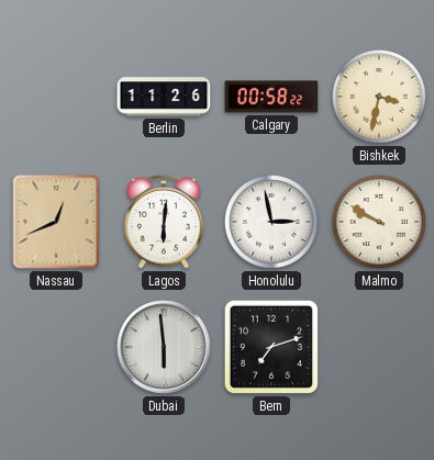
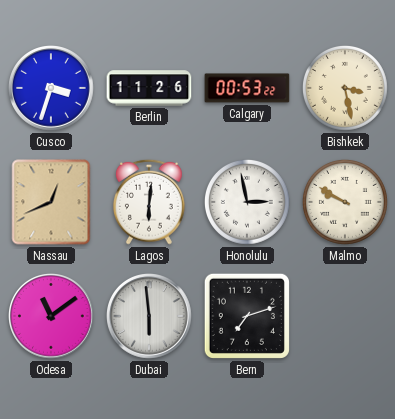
Cusco: none -> 3:33 (52, 89)
Calgary: 00:58 -> 00:53 (247, 88)
Bishkek: 3:32 -> 3:28 (345, 88)
Odesa: none -> 11:09 (52, 317)
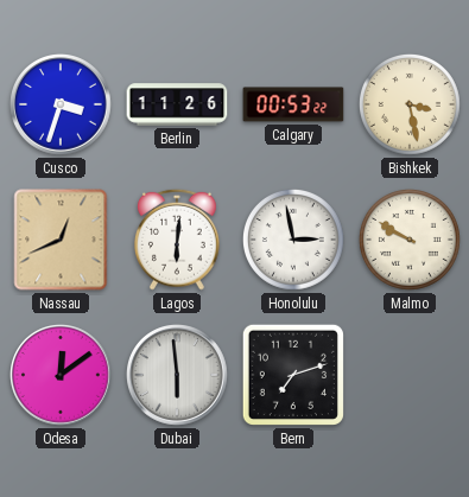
Odesa: 11:09 -> 12:09 (62, 376)
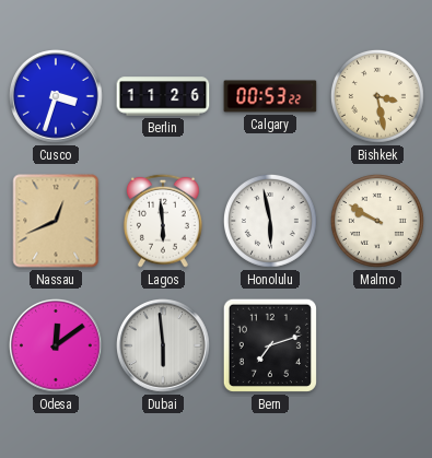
Lagos: 6:01 -> 5:59 (163, 221)
Honolulu: 2:58 -> 5:58 (270, 221)
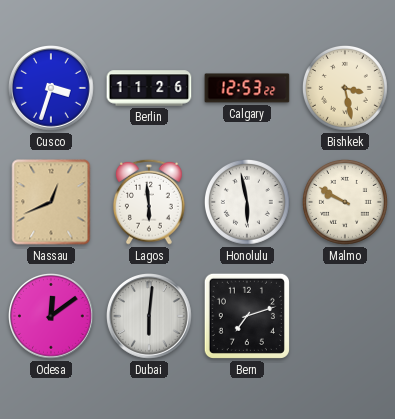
Calgary: 00:53 -> 12:53 (247, 88)
Dubai: 5:59 -> 6:01 (150, 317)
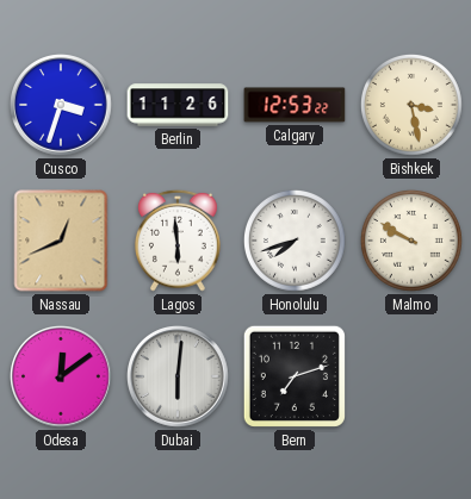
Honolulu: 5:58 -> 7:42 (295, 241)
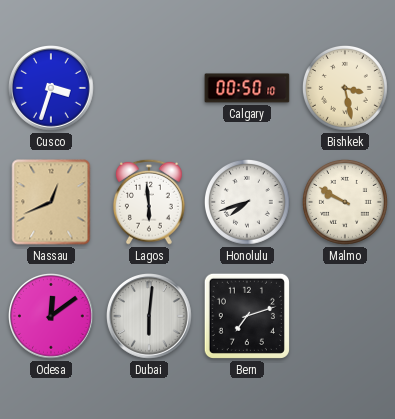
Berlin: 11:26 -> none (178, 105)
Calgary: 12:53 -> 00:50 (247, 88)
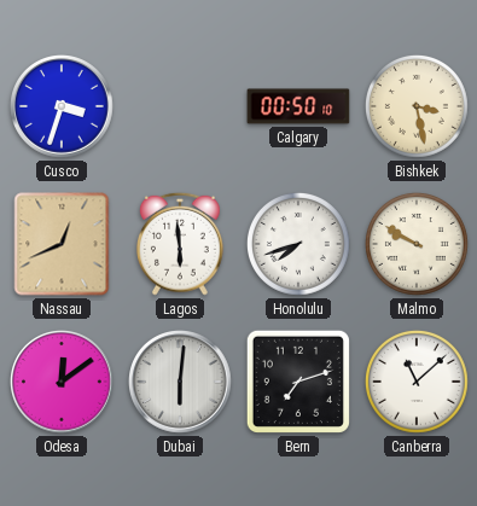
Canberra: none -> 11:08 (417, 382)
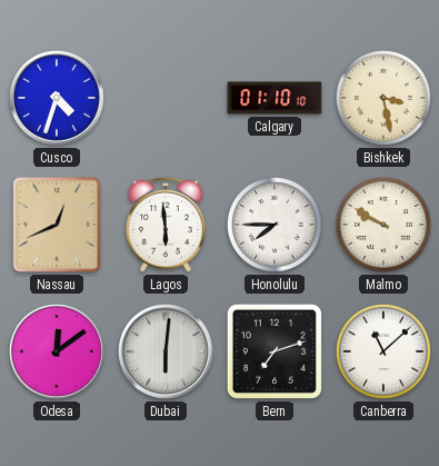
Cusco: 3:33 -> 4:33 (58, 99)
Calgary: 00:50 -> 01:10 (275, 98)
Honolulu: 7:42 -> 7:45 (275, 225)
